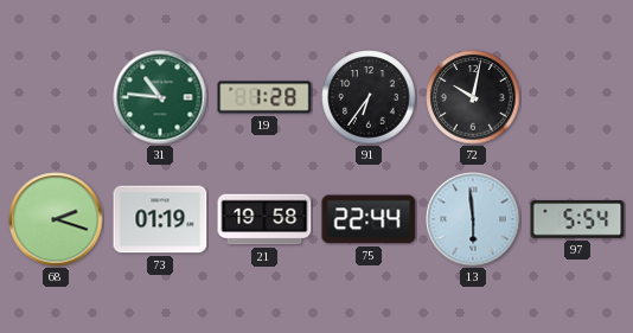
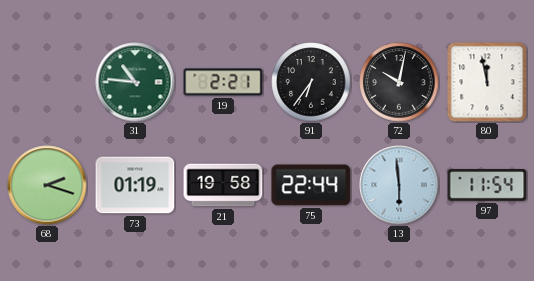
19: 1:28 -> 2:21 (223, 82)
80: none -> 11:58 (487, 82)
97: 5:54 -> 11:54 (487, 186)
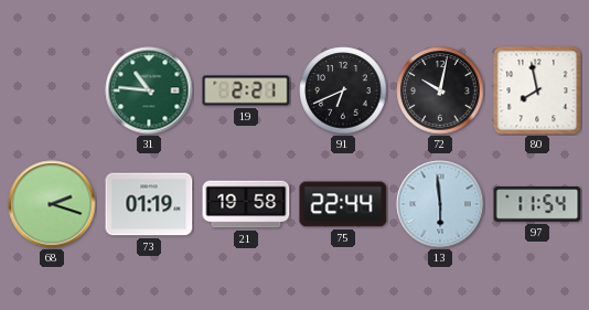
91: 6:36 -> 6:41 (343, 90)
80: 11:58 -> 7:58 (537, 90)
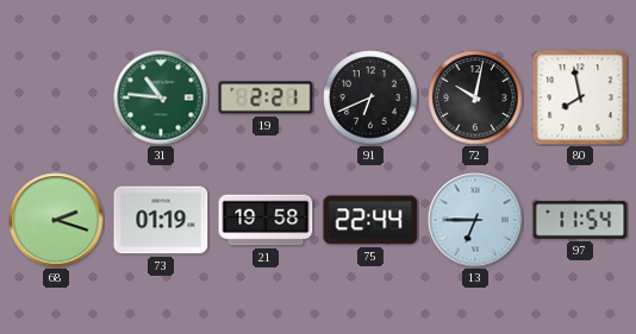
13: 5:59 -> 6:45 (475, 220)
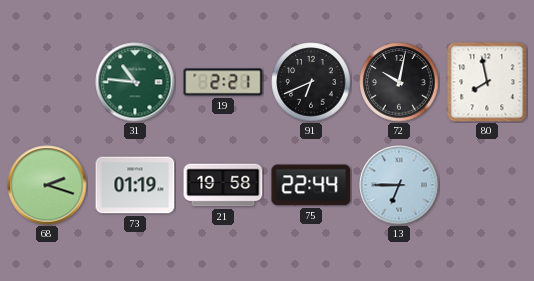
97: 11:54 -> none (580, 221)
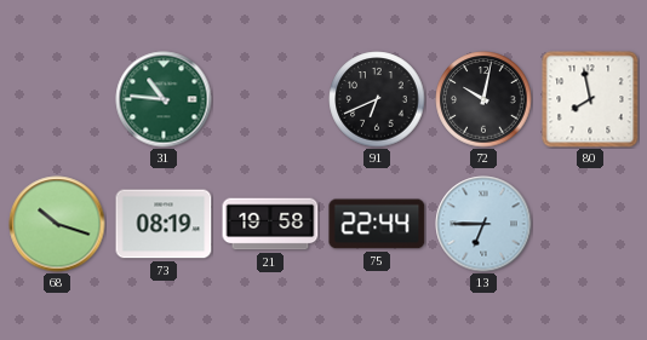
19: 2:21 -> none (223, 82)
68: 2:18 -> 10:18 (57, 224)
73: 01:19 -> 08:19 (164, 224)
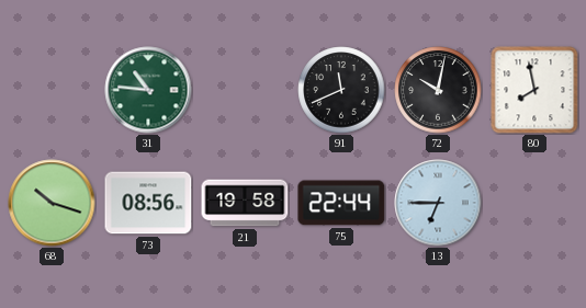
91: 6:41 -> 11:41 (341, 90)
73: 08:19 -> 08:56 (148, 203)
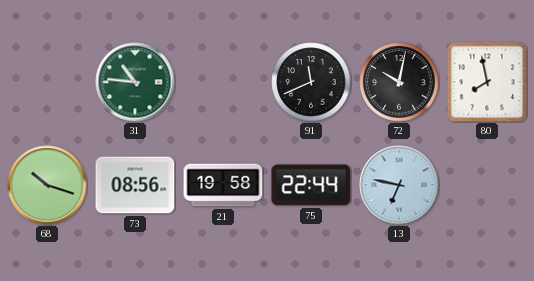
13: 6:45 -> 6:47 (399, 185)
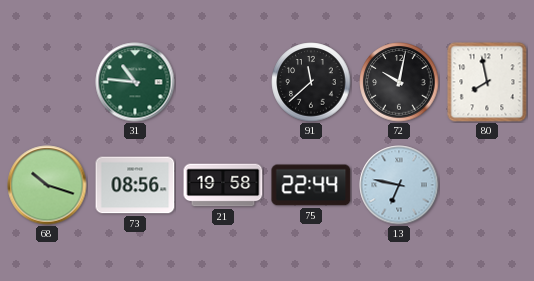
91: 11:41 -> 11:38 (311, 82)
